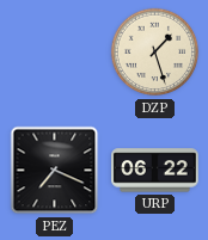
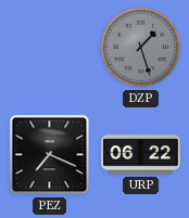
DZP dial: cream -> grey (141, 48)
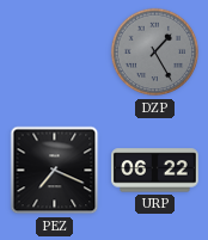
DZP: 1:27 -> 1:25 (155, 53)
